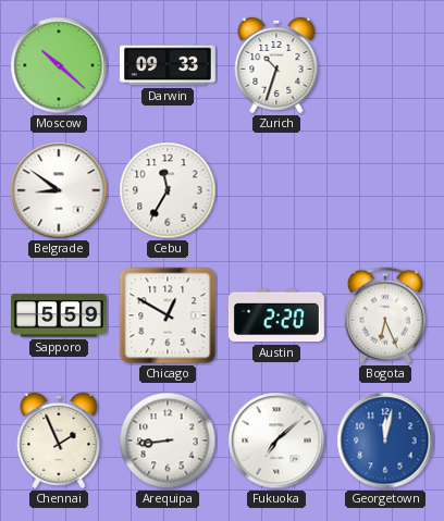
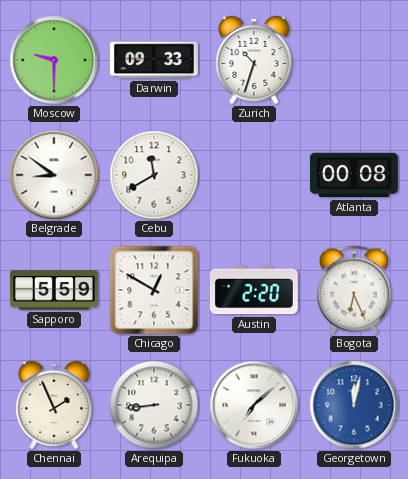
Moscow: 10:22 -> 9:30 (54, 60)
Cebu: 11:35 -> 11:40 (154, 175)
Atlanta: none -> 00:08 (354, 175)
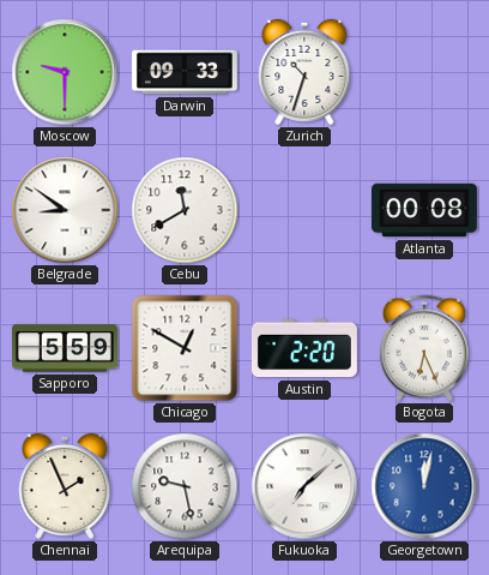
Arequipa: 8:44 -> 9:28 (185, 486)
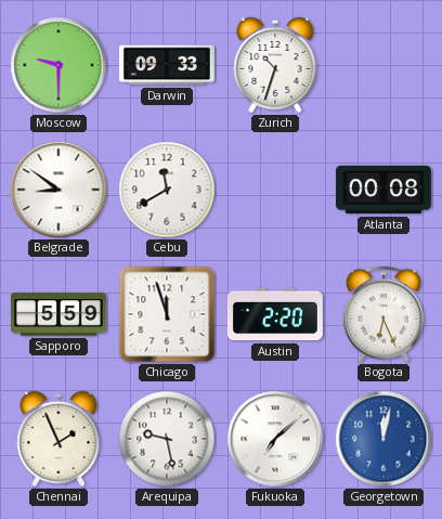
Chicago: 12:50 -> 11:57 (167, 314)
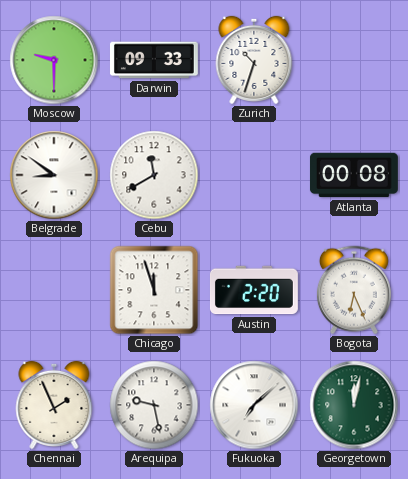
Sapporo: 5:59 -> none (58, 314)
Georgetown dial: blue -> green (354, 405)
